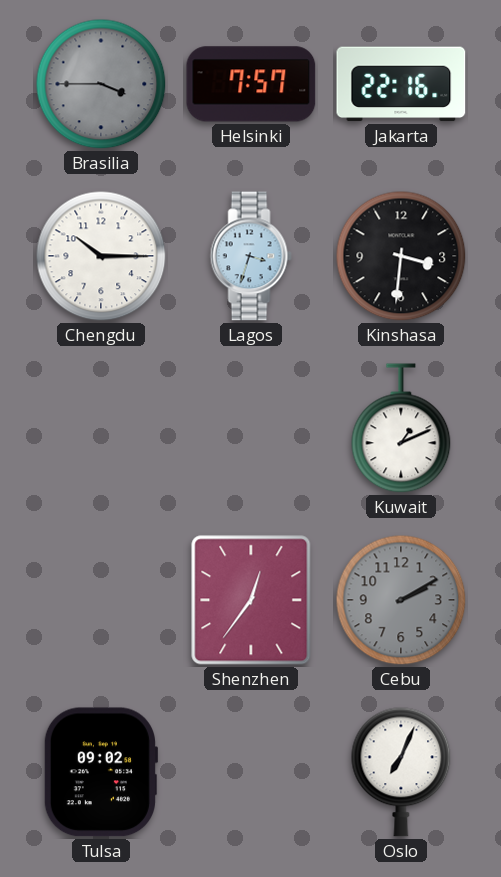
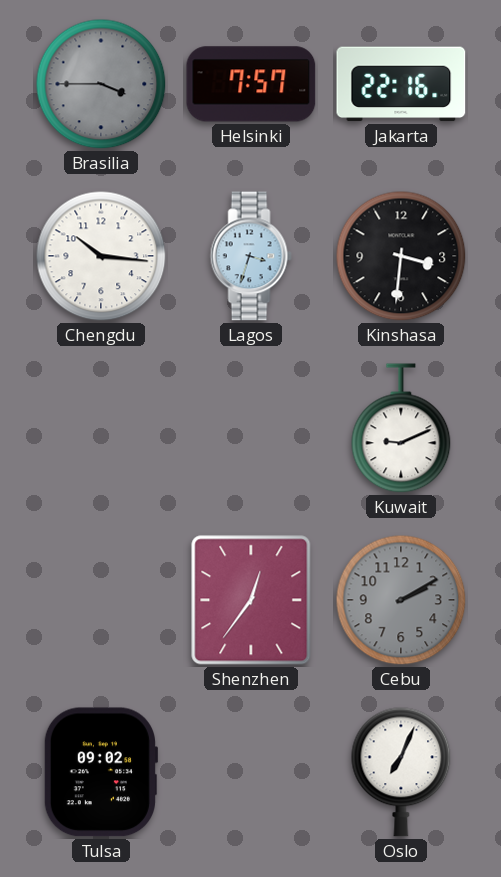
Chengdu: 10:15 -> 10:16 (101, 256)
Kuwait: 1:11 -> 9:11 (401, 428)
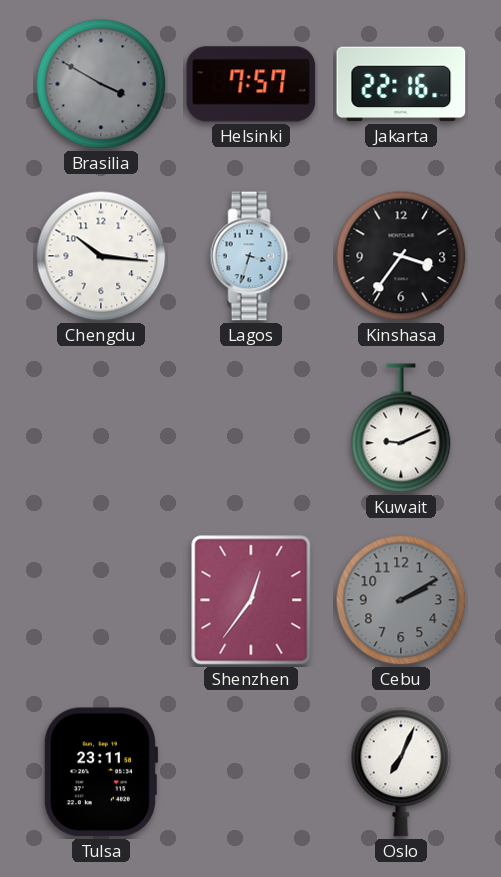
Brasilia: 3:45 -> 3:50 (101, 84)
Kinshasa: 3:31 -> 3:36 (401, 256)
Tulsa: 09:02 -> 23:11 (100, 772)
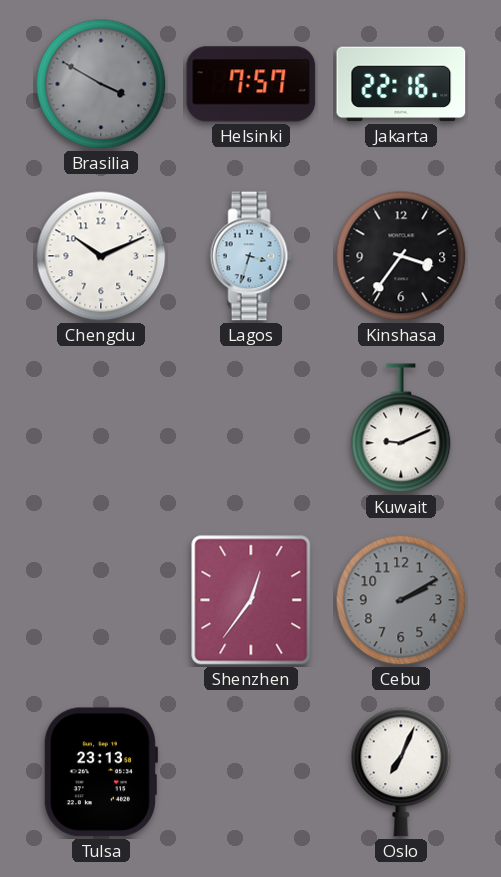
Chengdu: 10:16 -> 10:11 (101, 256)
Tulsa: 23:11 -> 23:13 (100, 772)
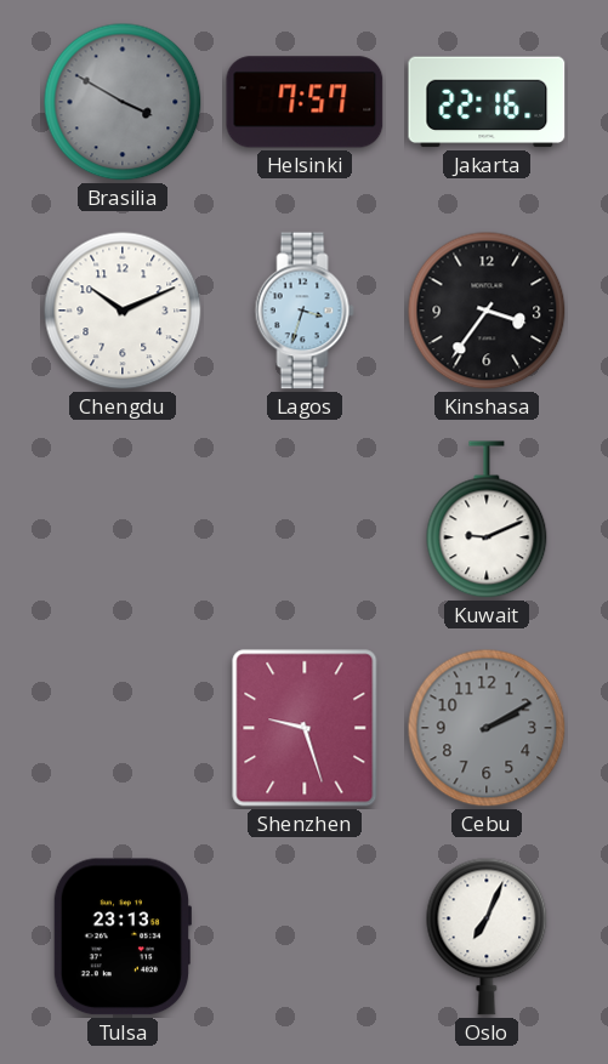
Shenzhen: 12:36 -> 9:27 (305, 728)
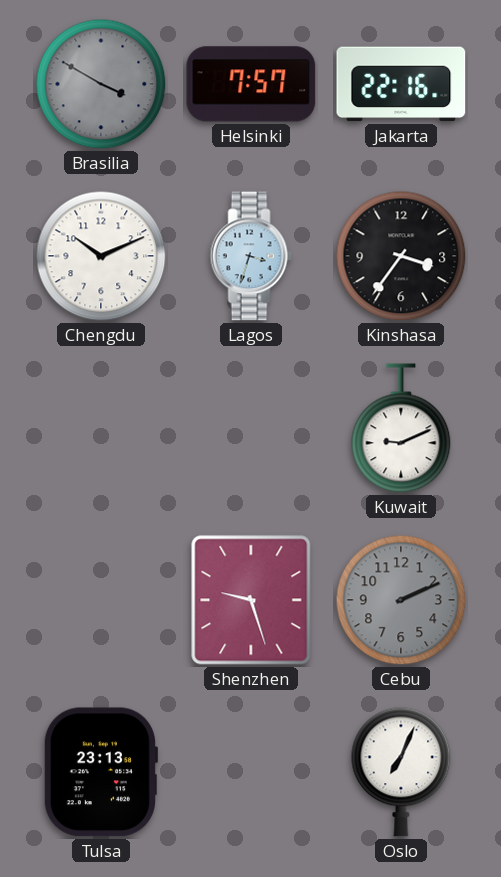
Cebu: 2:10 -> 2:11 (401, 600)
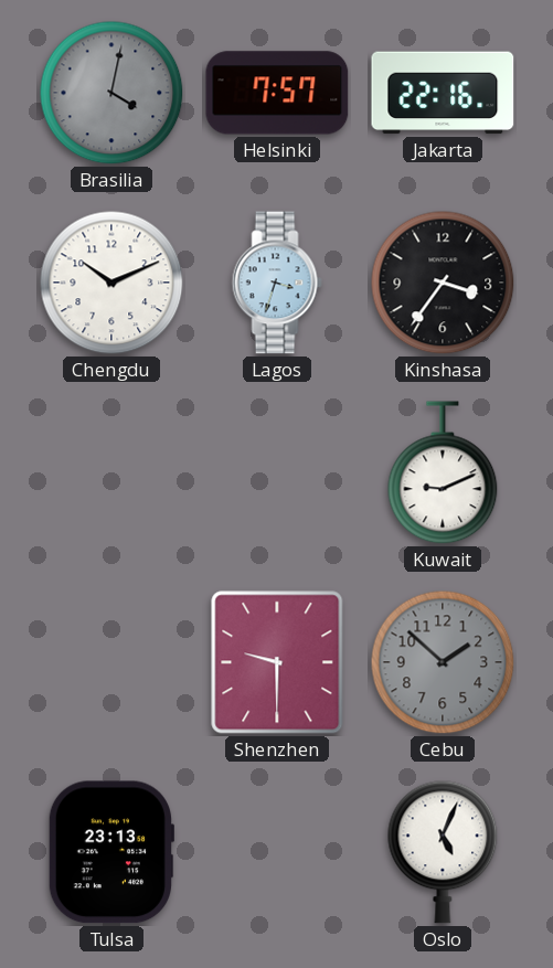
Brasilia: 3:50 -> 4:02 (111, 93)
Shenzhen: 9:27 -> 9:30 (277, 662)
Cebu: 2:11 -> 1:52 (443, 662)
Oslo: 7:04 -> 5:04 (443, 852)
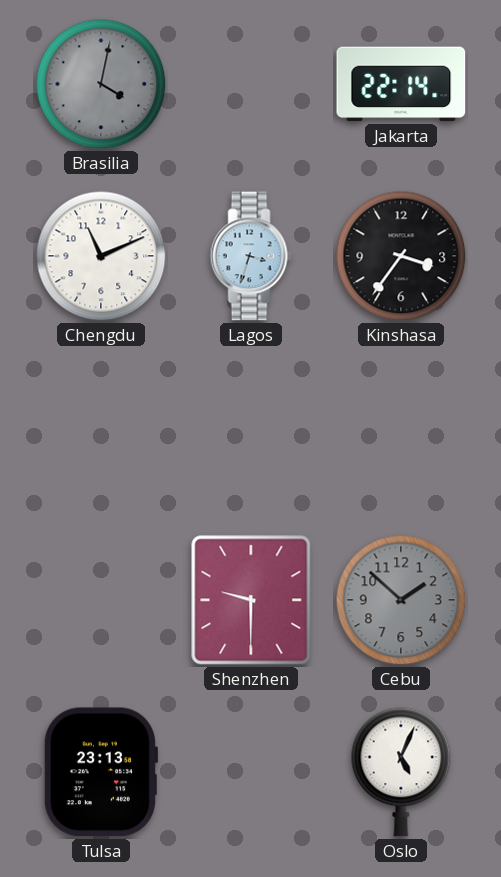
Helsinki: 7:57 -> none (277, 93)
Jakarta: 22:16 -> 22:14 (401, 84)
Chengdu: 10:11 -> 11:11 (101, 256)
Kuwait: 9:11 -> none (443, 472)
